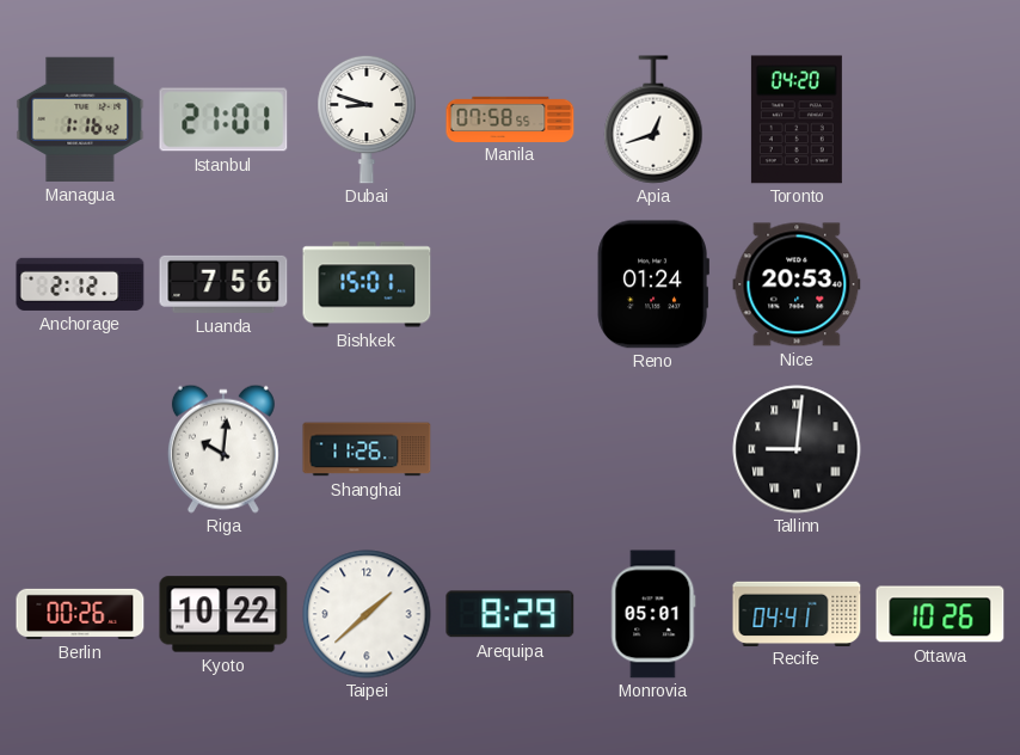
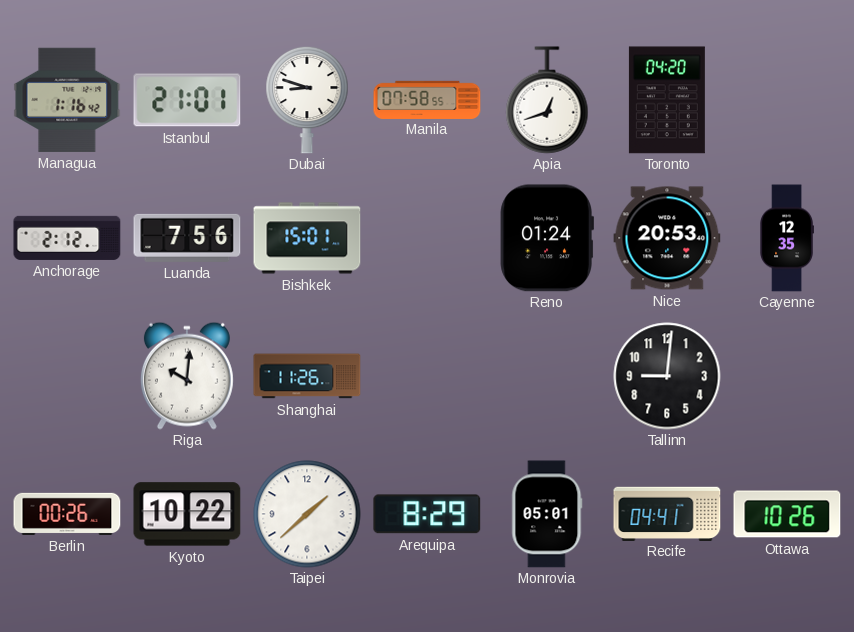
Cayenne: none -> 12:35 (787, 238)
Tallinn numerals: Roman -> Arabic (667, 376)
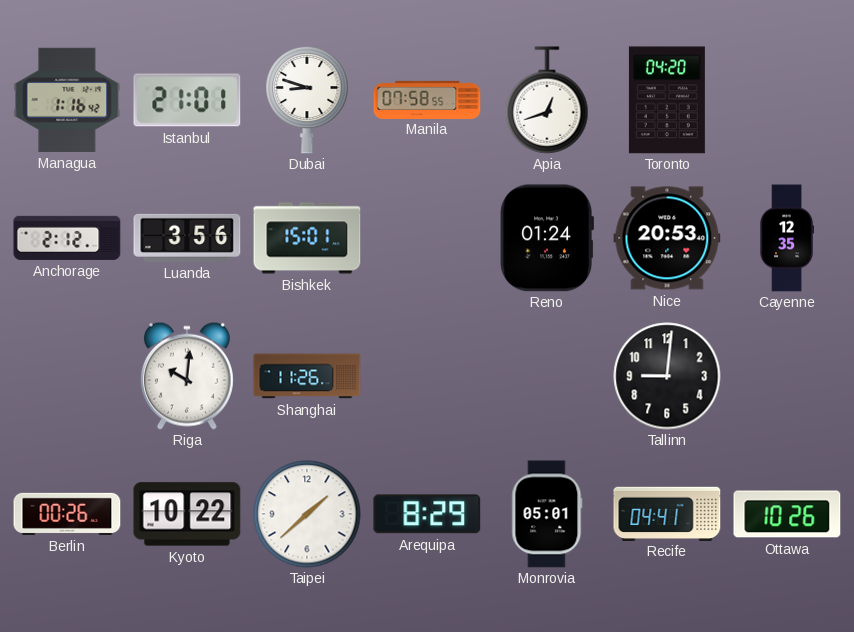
Luanda: 7:56 -> 3:56 (187, 238)
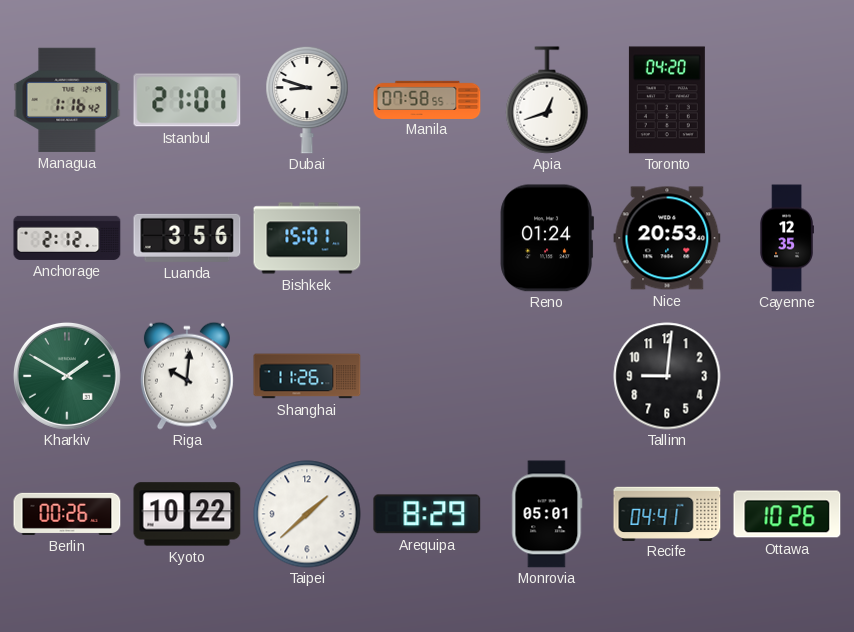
Kharkiv: none -> 1:50 (67, 376)
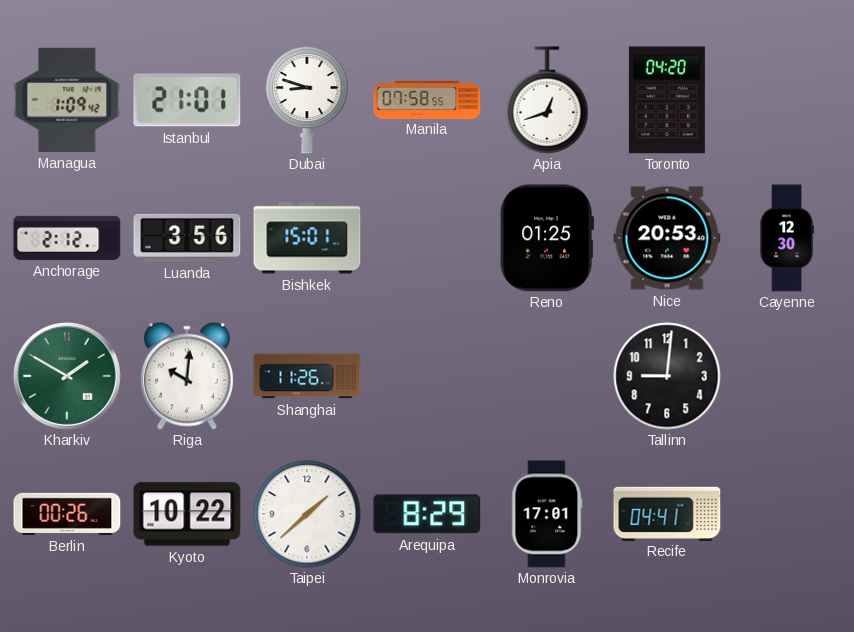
Managua: 1:16 -> 1:09 (67, 100)
Reno: 01:24 -> 01:25 (547, 238)
Cayenne: 12:35 -> 12:30 (787, 238)
Monrovia: 05:01 -> 17:01 (547, 514)
Ottawa: 10:26 -> none (787, 514)
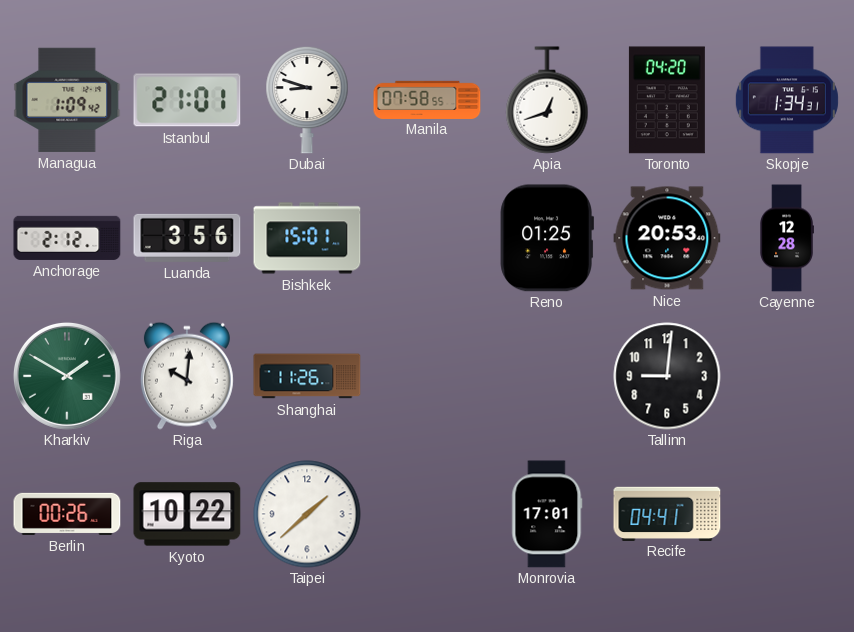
Skopje: none -> 1:34 (787, 100)
Cayenne: 12:30 -> 12:28 (787, 238)
Arequipa: 8:29 -> none (427, 514)
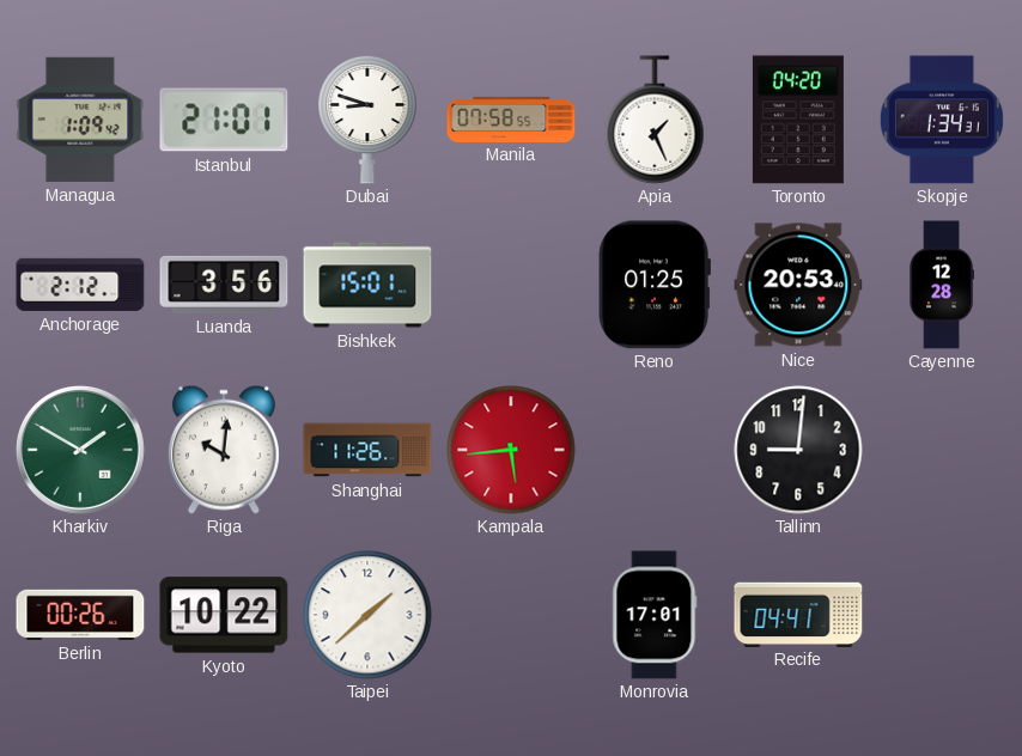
Apia: 12:42 -> 1:26 (655, 120)
Kampala: none -> 5:44 (511, 450)
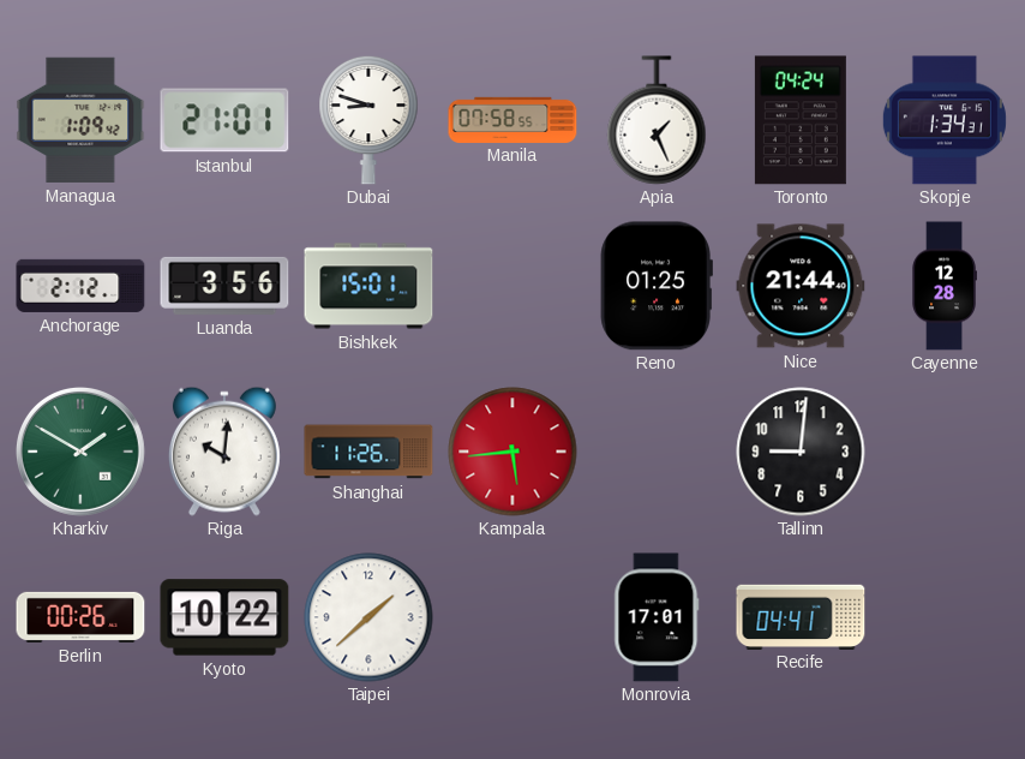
Toronto: 04:20 -> 04:24 (801, 120)
Nice: 20:53 -> 21:44 (801, 286)
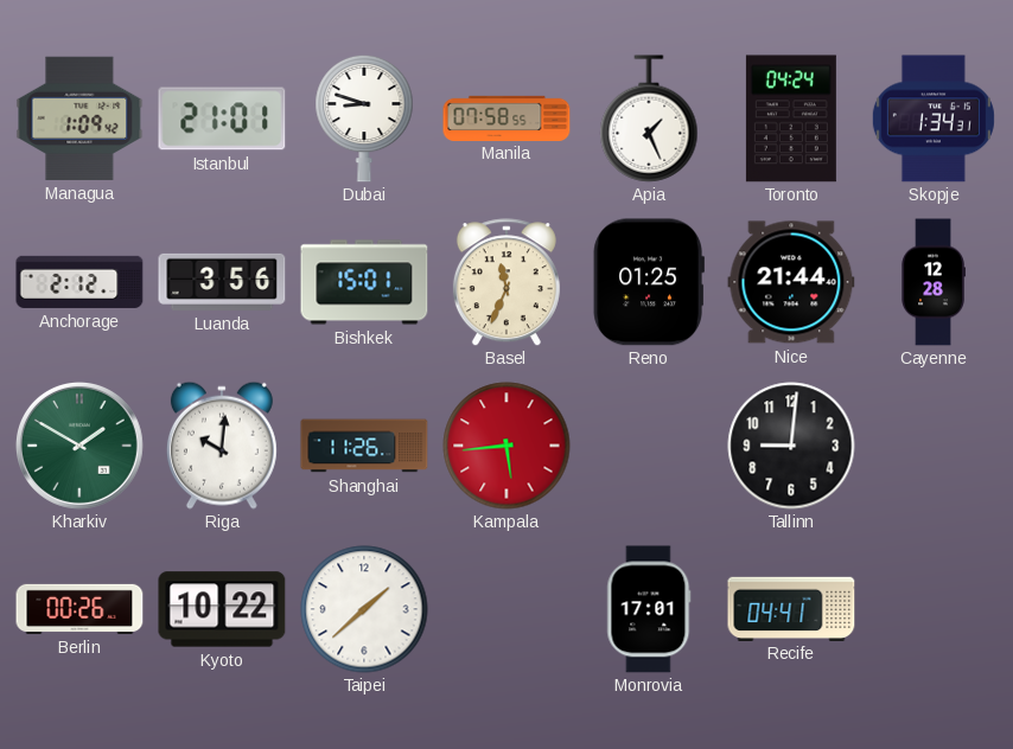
Basel: none -> 11:34 (507, 282)
